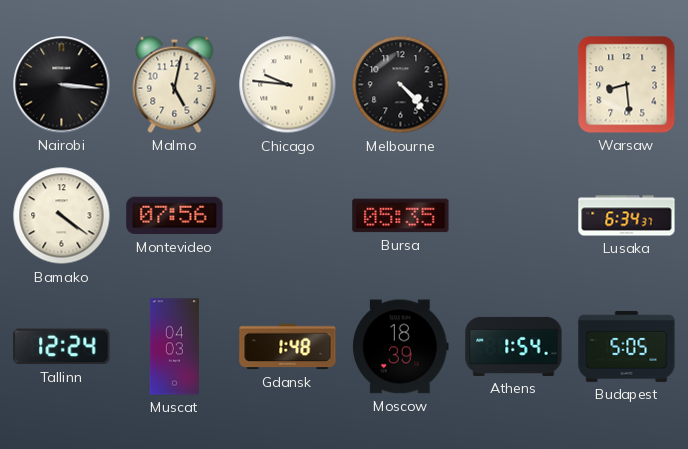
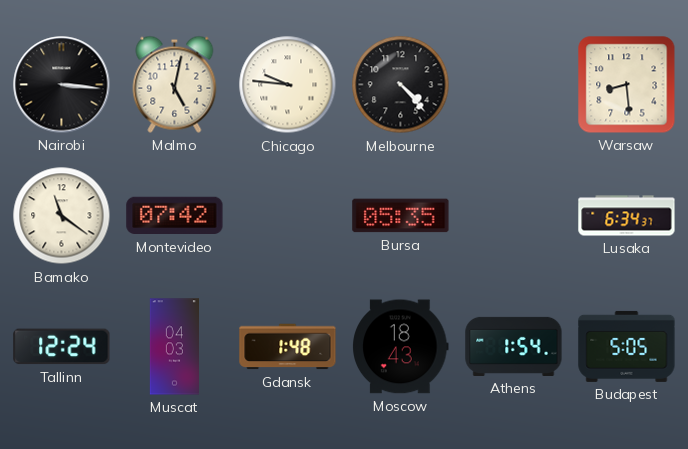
Bamako: 4:21 -> 11:21 (62, 216)
Montevideo: 07:56 -> 07:42 (175, 216)
Moscow: 18:39 -> 18:43 (401, 347)
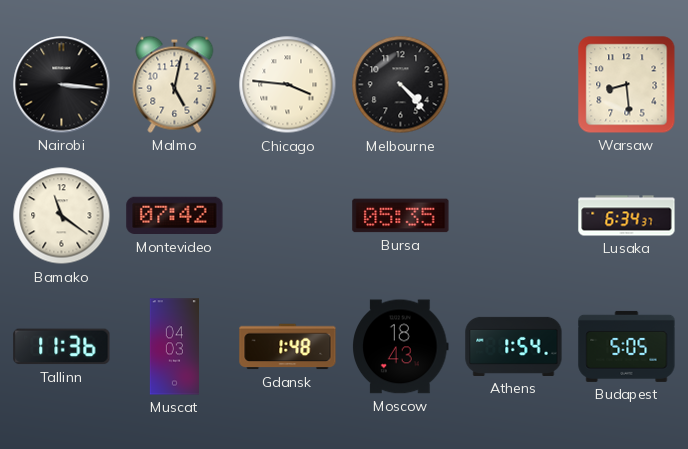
Chicago: 9:46 -> 3:46 (288, 85)
Tallinn: 12:24 -> 11:36 (62, 347)
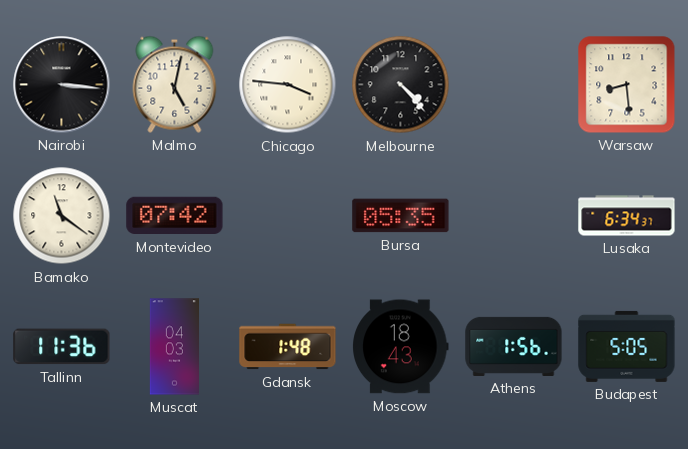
Athens: 1:54 -> 1:56 (514, 346)
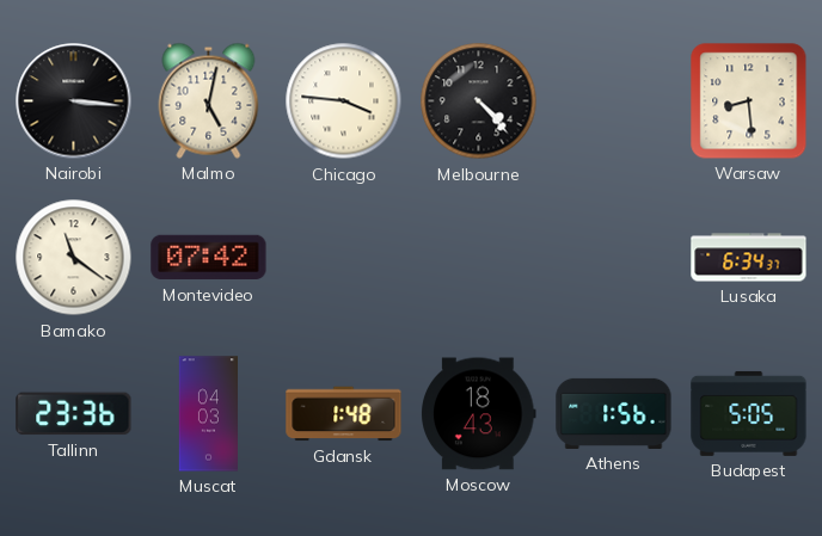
Bursa: 05:35 -> none (401, 216)
Tallinn: 11:36 -> 23:36 (74, 414)
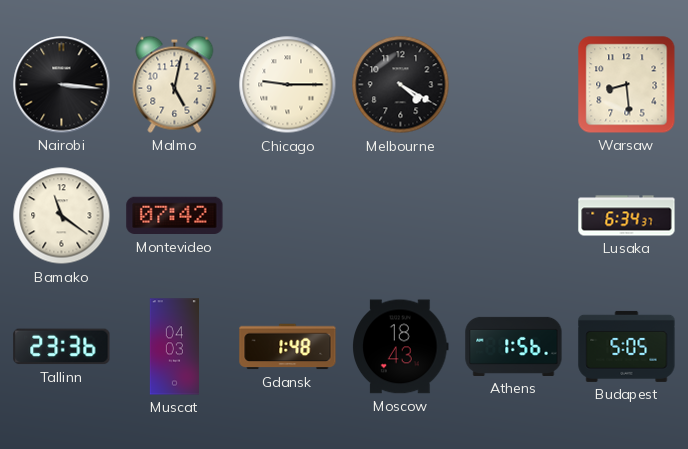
Chicago: 3:46 -> 9:15 (288, 85)
Melbourne: 4:23 -> 4:20 (401, 85)
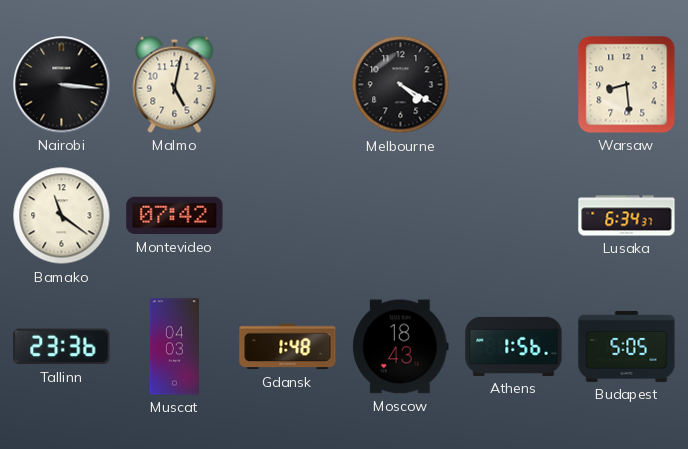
Chicago: 9:15 -> none (288, 85)
